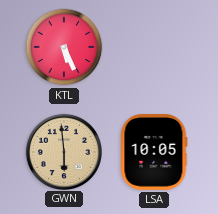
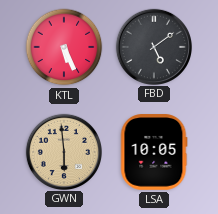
FBD: none -> 5:09 (153, 46)
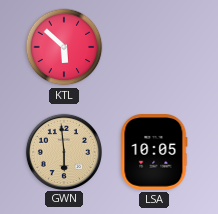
KTL: 5:26 -> 5:52 (64, 47)
FBD: 5:09 -> none (153, 46)
